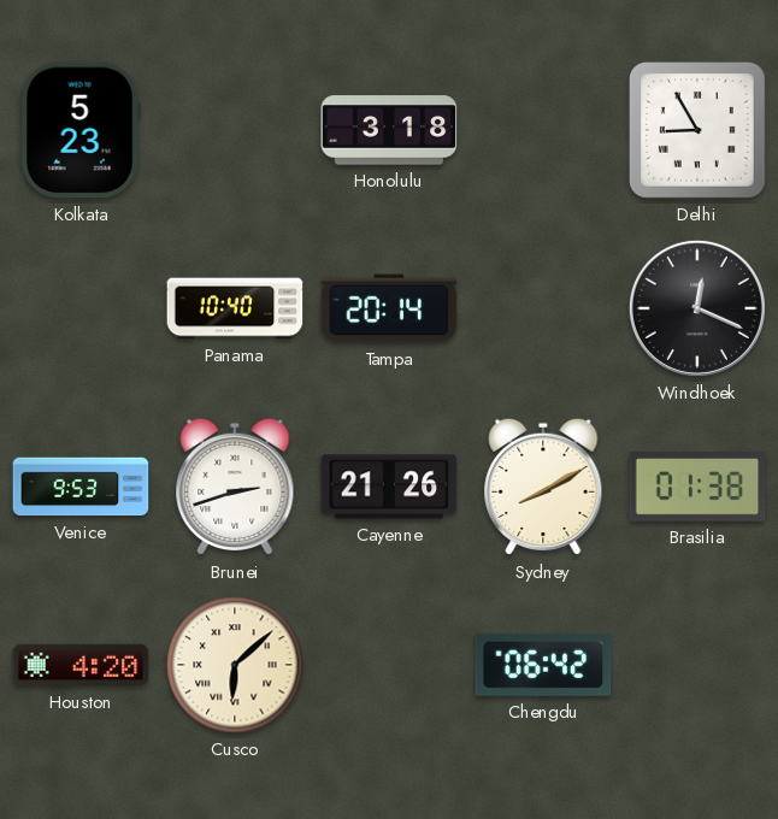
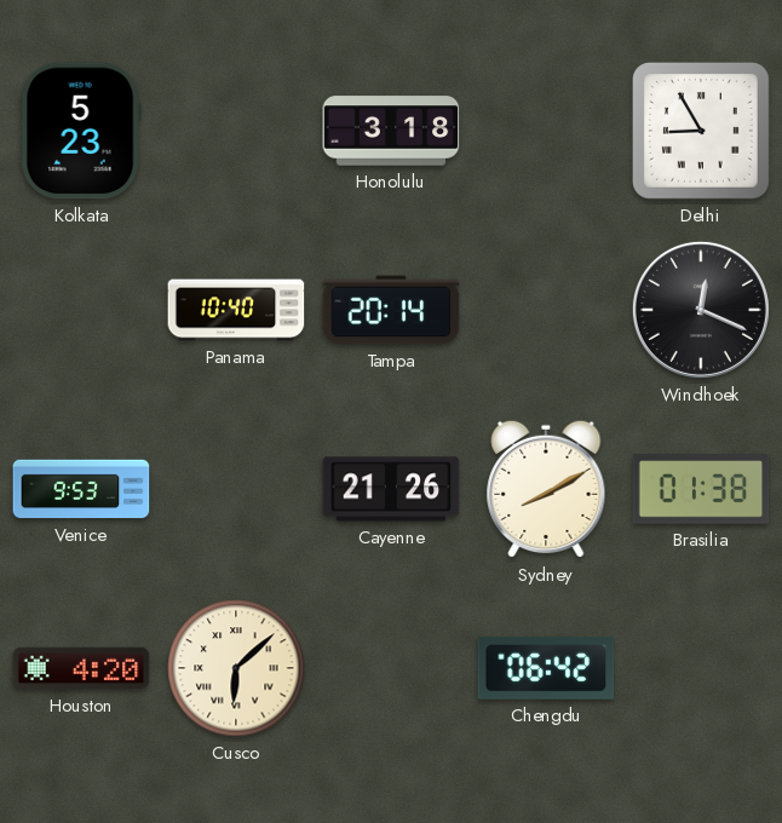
Brunei: 2:42 -> none (235, 487)
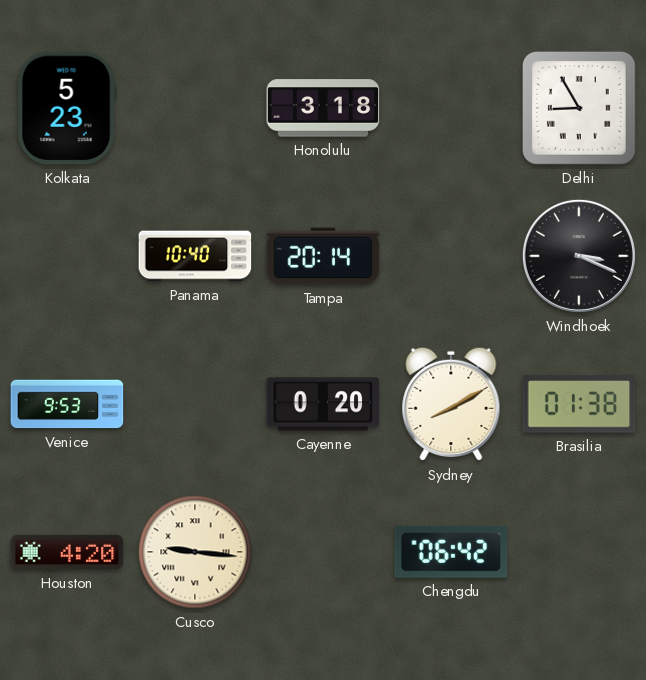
Windhoek: 12:19 -> 3:19 (579, 256)
Cayenne: 21:26 -> 0:20 (323, 404)
Cusco: 6:08 -> 9:16 (195, 552)
